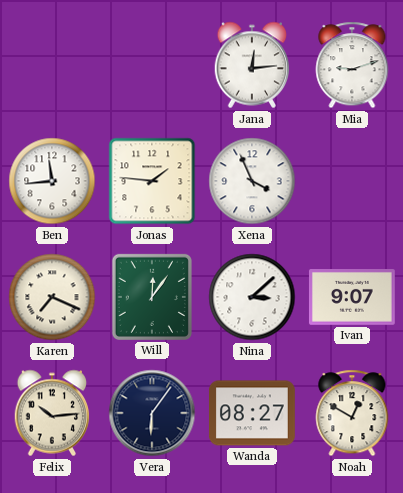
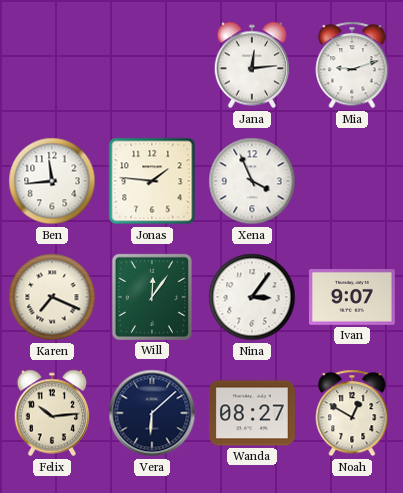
Nina: 3:08 -> 3:06 (252, 297)
Vera: 6:06 -> 6:08 (152, 413)
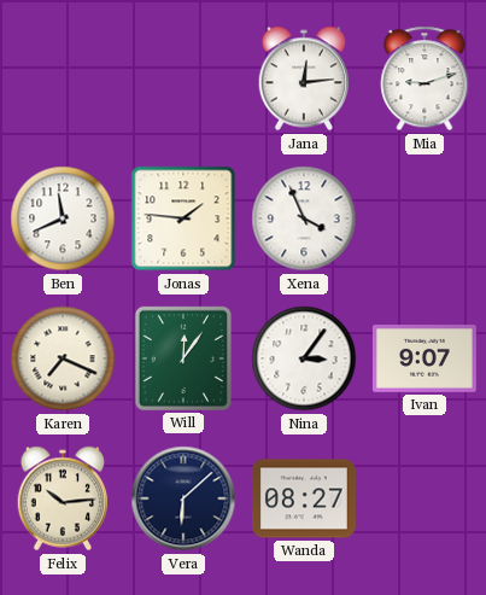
Ben: 11:44 -> 11:41 (63, 218)
Noah: 12:50 -> none (352, 413)
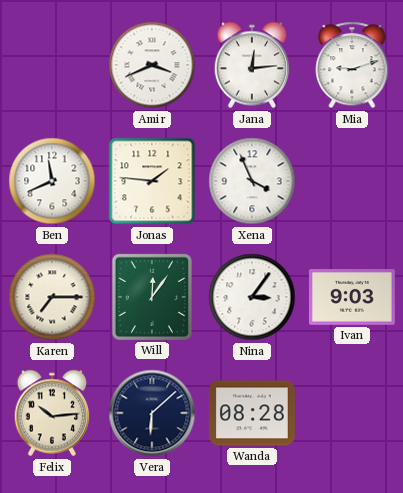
Amir: none -> 3:41 (152, 65)
Karen: 7:19 -> 7:15 (52, 297)
Ivan: 9:07 -> 9:03 (352, 298)
Wanda: 08:27 -> 08:28 (252, 413)
